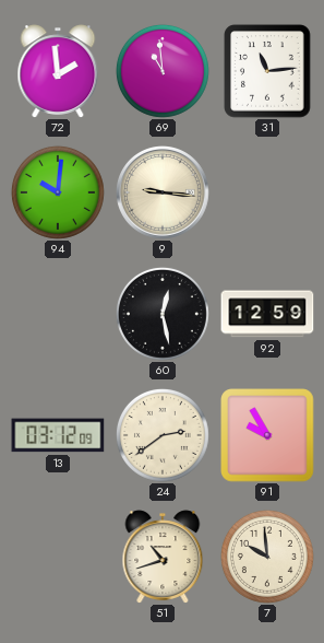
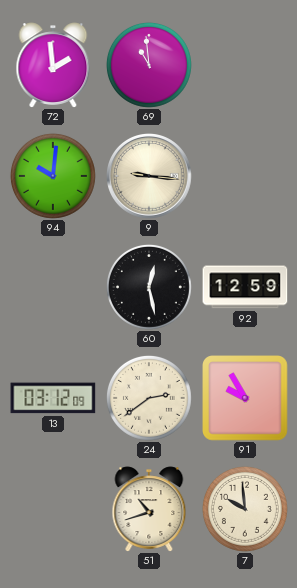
31: 11:14 -> none (267, 71)
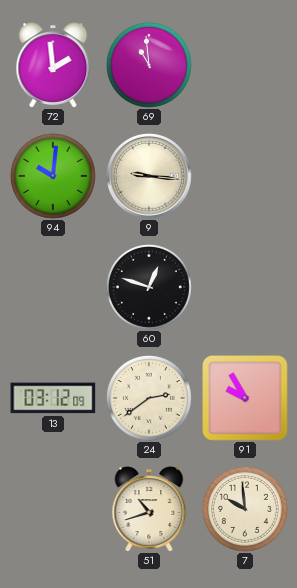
60: 12:28 -> 12:48 (149, 287)
92: 12:59 -> none (245, 287)
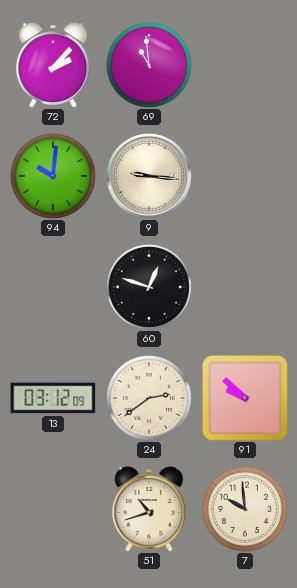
72: 1:59 -> 2:07 (53, 65)
91: 9:55 -> 9:52 (245, 398)
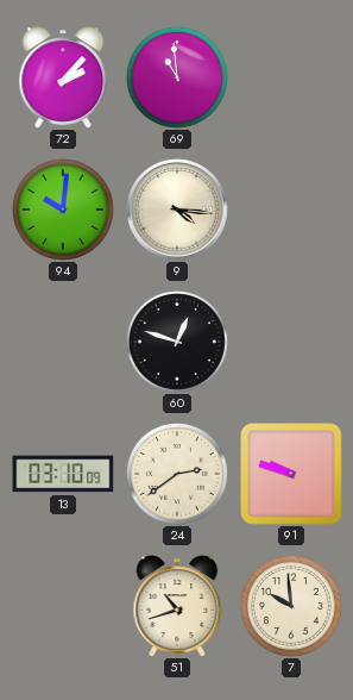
9: 9:16 -> 4:16 (178, 211)
13: 03:12 -> 03:10 (63, 474)
91: 9:52 -> 9:48 (291, 474)
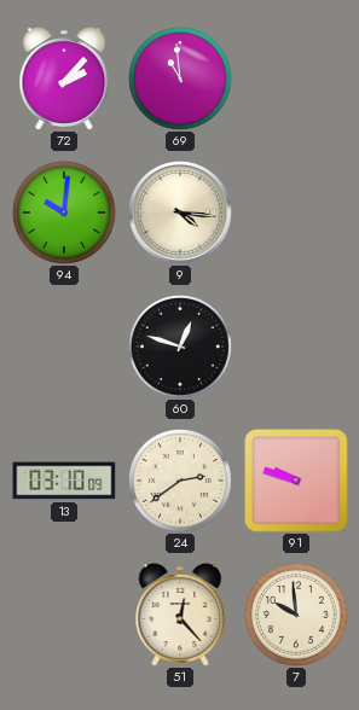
51: 10:42 -> 12:23 (180, 615)
